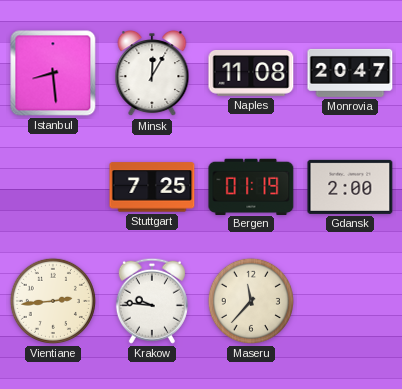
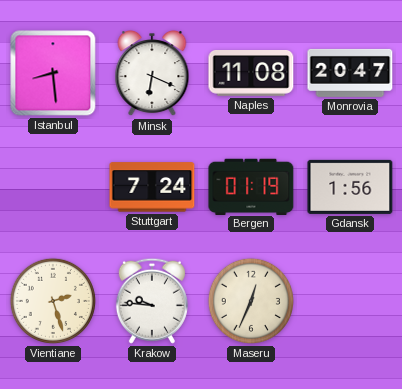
Minsk: 12:05 -> 6:19 (152, 74)
Stuttgart: 7:25 -> 7:24 (152, 187)
Gdansk: 2:00 -> 1:56 (350, 187)
Vientiane: 2:44 -> 2:27 (53, 301)
Maseru: 11:37 -> 12:34 (251, 301)
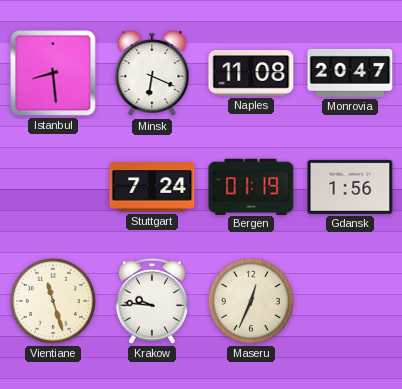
Vientiane: 2:27 -> 11:27 (53, 301)
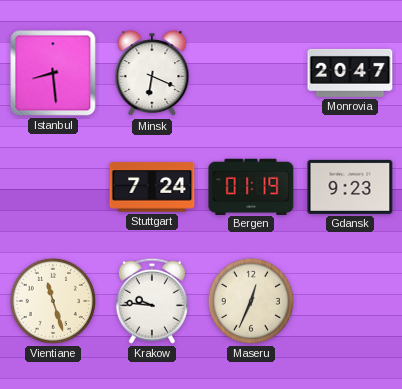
Naples: 11:08 -> none (251, 73)
Gdansk: 1:56 -> 9:23 (350, 187)
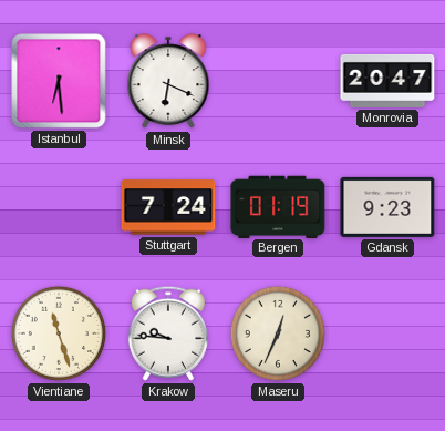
Istanbul: 8:29 -> 6:29 (59, 81)
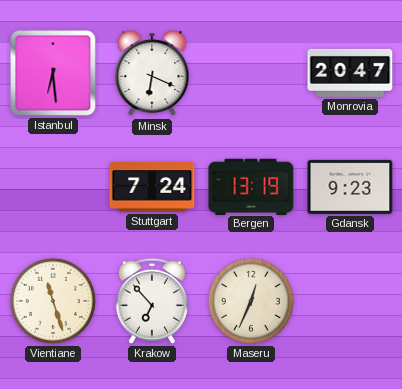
Bergen: 01:19 -> 13:19 (251, 186)
Krakow: 9:46 -> 6:53 (152, 301)
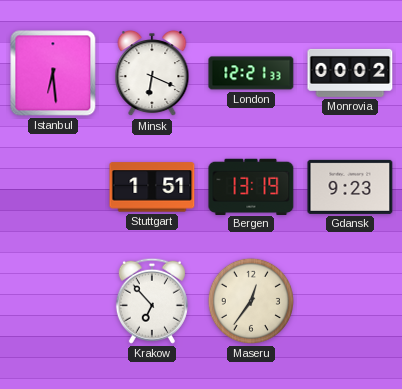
London: none -> 12:21 (251, 73)
Monrovia: 20:47 -> 00:02 (350, 73)
Stuttgart: 7:24 -> 1:51 (152, 187)
Vientiane: 11:27 -> none (53, 301)
Maseru: 12:34 -> 12:36 (251, 301)
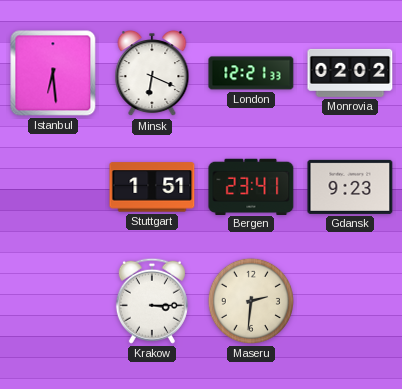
Monrovia: 00:02 -> 02:02 (350, 73)
Bergen: 13:19 -> 23:41 (251, 186)
Krakow: 6:53 -> 3:15 (152, 301)
Maseru: 12:36 -> 2:31 (251, 301)
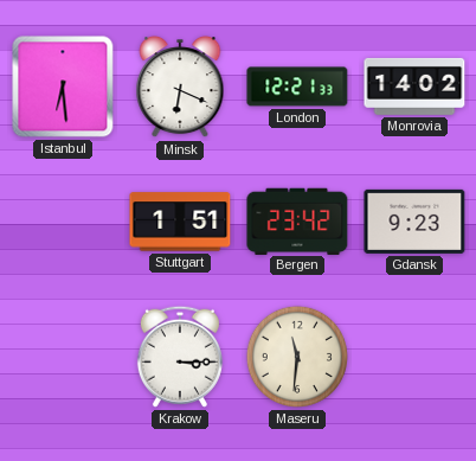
Monrovia: 02:02 -> 14:02 (414, 87)
Bergen: 23:41 -> 23:42 (297, 220)
Maseru: 2:31 -> 11:31 (297, 357)
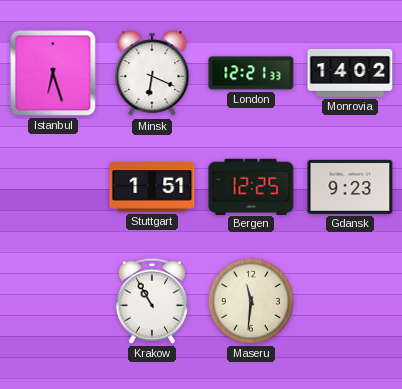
Istanbul: 6:29 -> 6:27 (53, 73)
Bergen: 23:42 -> 12:25 (251, 186)
Krakow: 3:15 -> 10:55 (152, 301)
